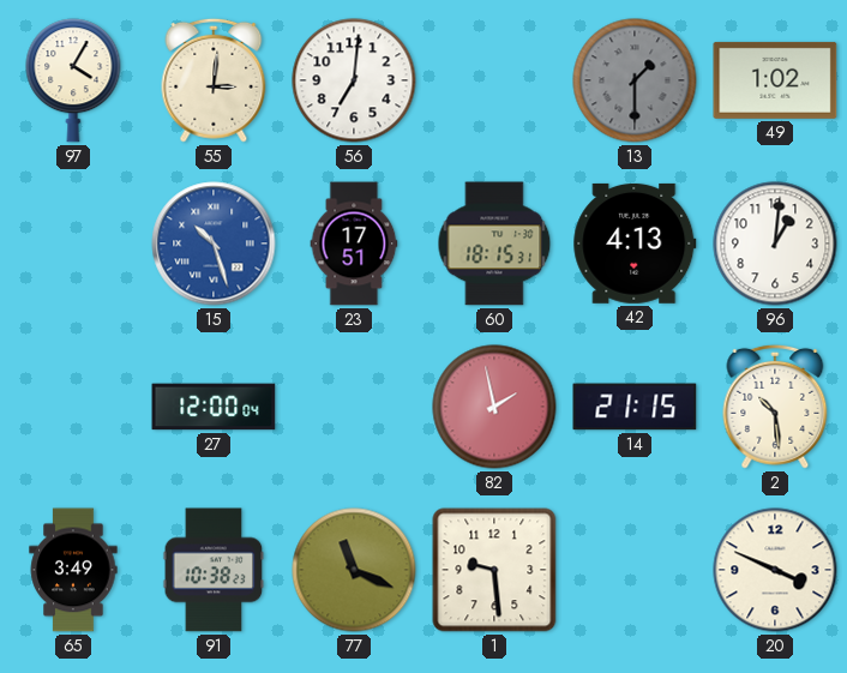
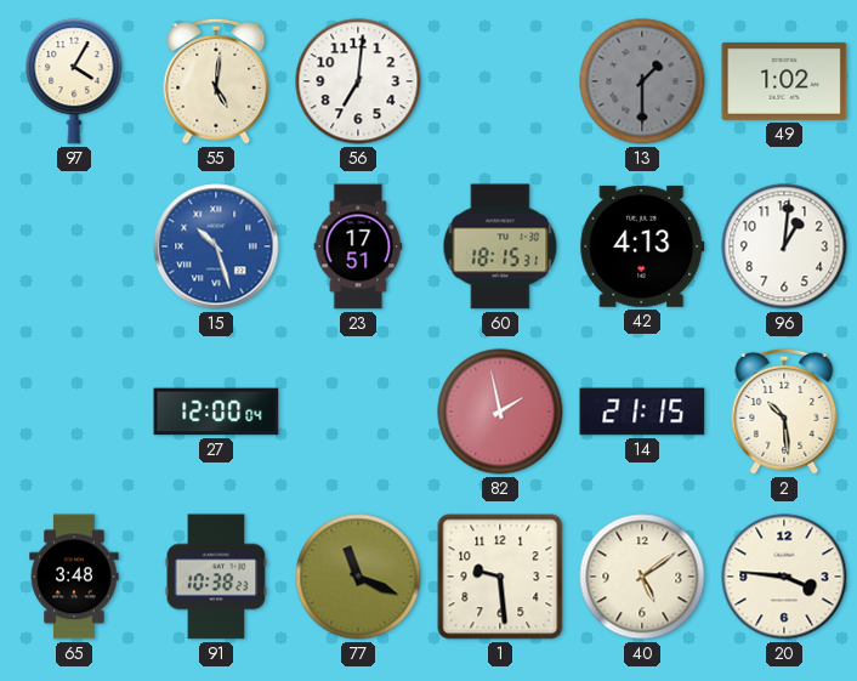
55: 3:01 -> 5:01 (216, 81)
65: 3:49 -> 3:48 (74, 577)
40: none -> 5:09 (642, 577)
20: 3:49 -> 3:46 (784, 577)
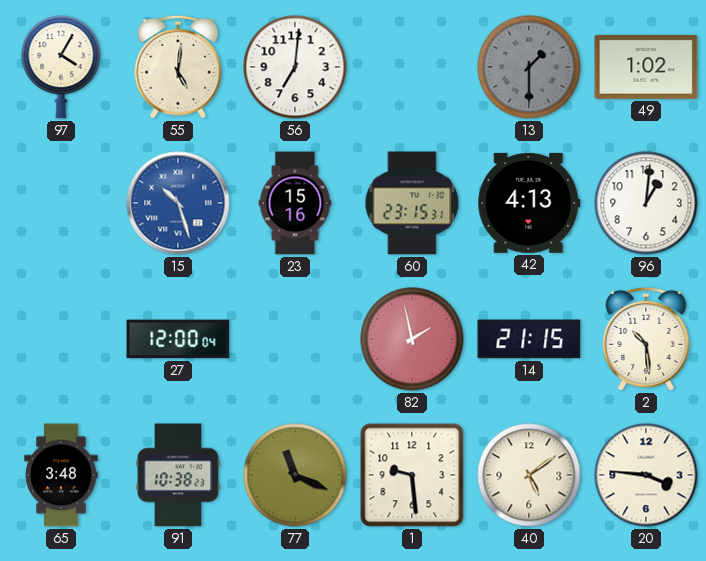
23: 17:51 -> 15:16 (295, 203)
60: 18:15 -> 23:15 (412, 203)
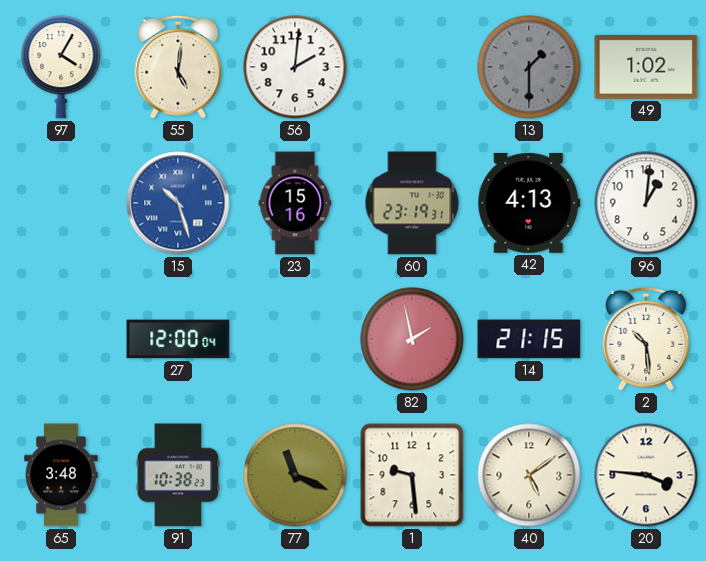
56: 7:01 -> 2:01 (295, 67)
60: 23:15 -> 23:19 (412, 203)
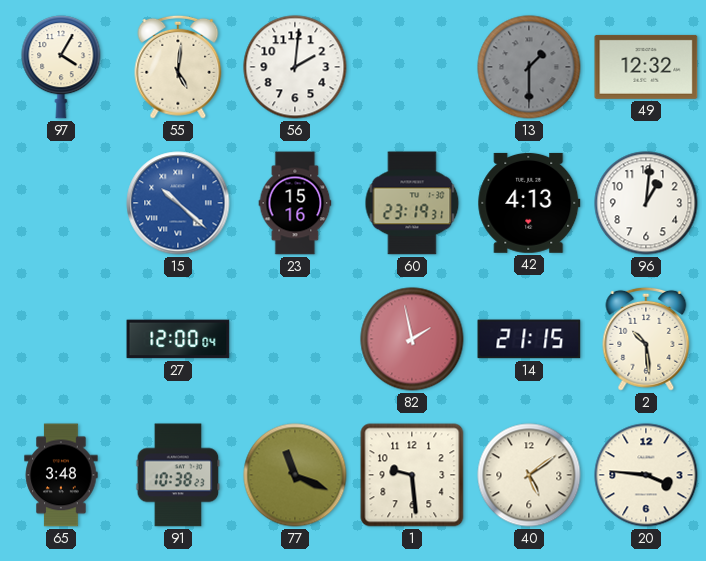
49: 1:02 -> 12:32 (646, 67)
15: 10:27 -> 10:22 (178, 203)
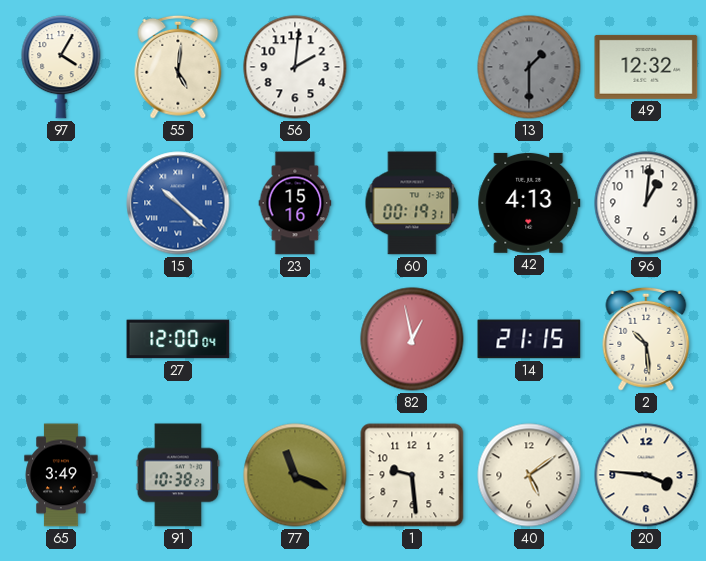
60: 23:19 -> 00:19 (412, 203)
82: 1:58 -> 12:58 (412, 339)
65: 3:48 -> 3:49 (61, 475)
